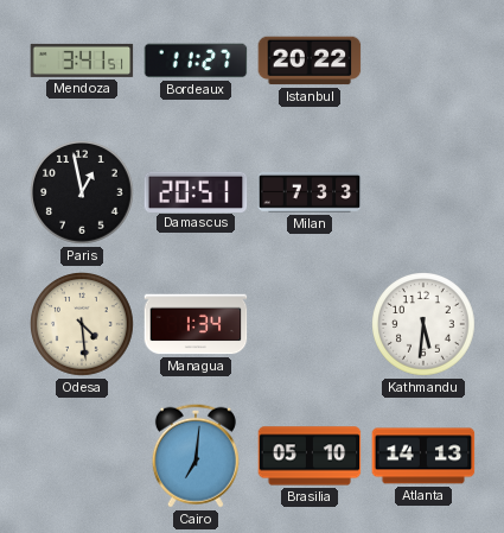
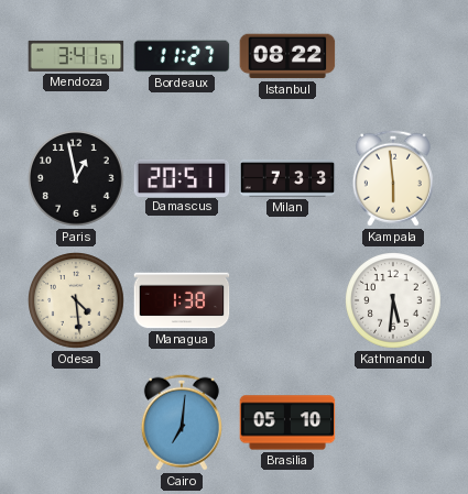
Istanbul: 20:22 -> 08:22 (287, 56)
Kampala: none -> 5:59 (393, 178)
Managua: 1:34 -> 1:38 (182, 300)
Atlanta: 14:13 -> none (423, 456)
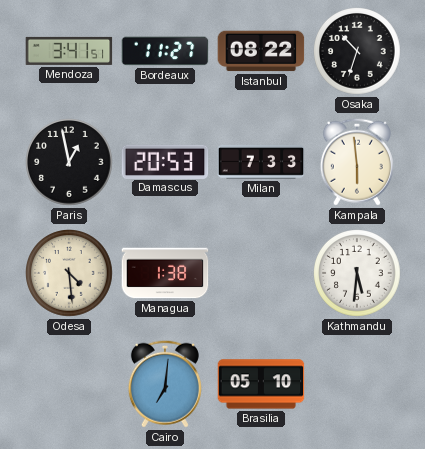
Osaka: none -> 10:33 (358, 52)
Damascus: 20:51 -> 20:53 (165, 161)
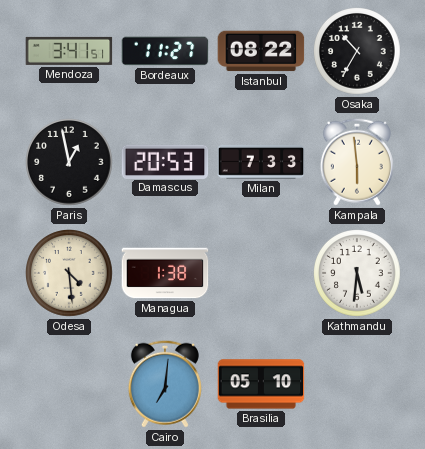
Osaka: 10:33 -> 10:35 (358, 52)
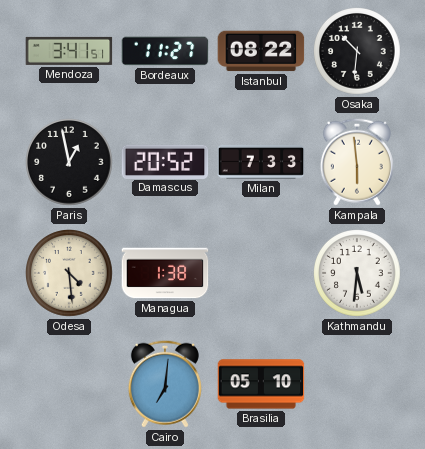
Osaka: 10:35 -> 10:31 (358, 52)
Damascus: 20:53 -> 20:52 (165, 161)
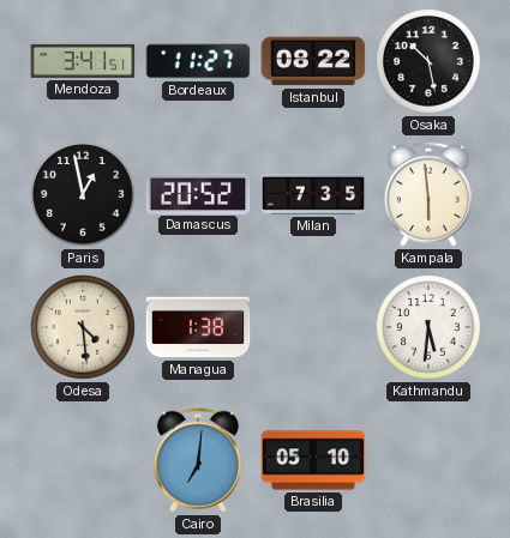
Osaka: 10:31 -> 10:28 (430, 62)
Milan: 7:33 -> 7:35 (313, 194)
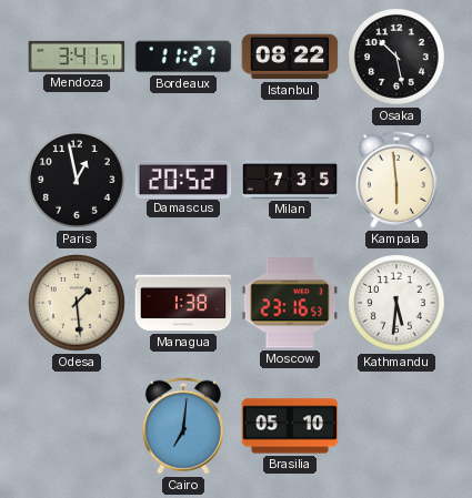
Odesa: 4:29 -> 1:29 (78, 304)
Moscow: none -> 23:16 (290, 303)
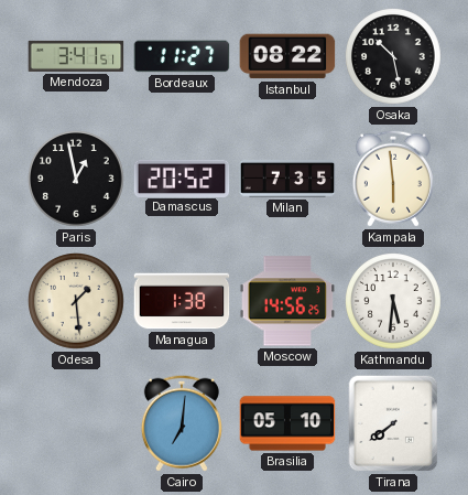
Moscow: 23:16 -> 14:56 (287, 301)
Tirana: none -> 7:39 (393, 423)
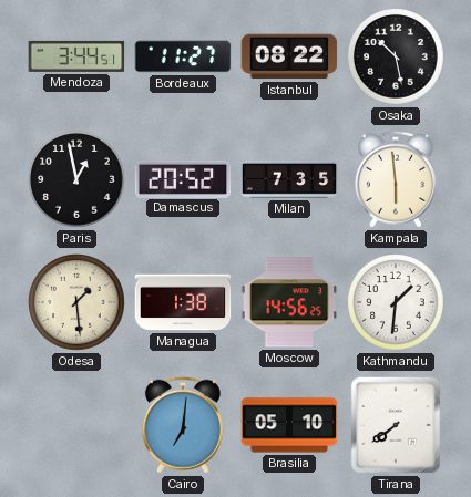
Mendoza: 3:41 -> 3:44 (76, 56)
Kathmandu: 5:31 -> 1:31 (397, 303)
